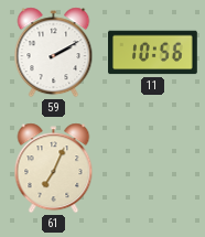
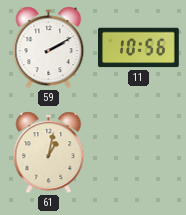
61: 7:04 -> 1:02 (49, 153)
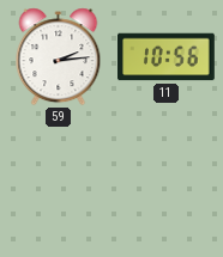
59: 2:10 -> 2:14 (59, 57)
61: 1:02 -> none (49, 153)
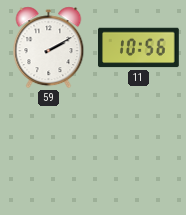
59: 2:14 -> 2:10 (49, 48)
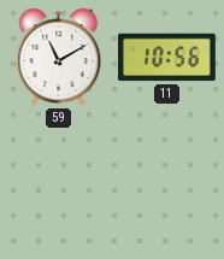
59: 2:10 -> 11:10 (59, 58)
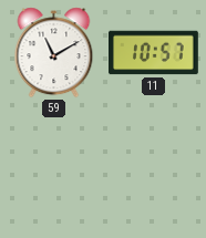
11: 10:56 -> 10:57 (154, 53)
